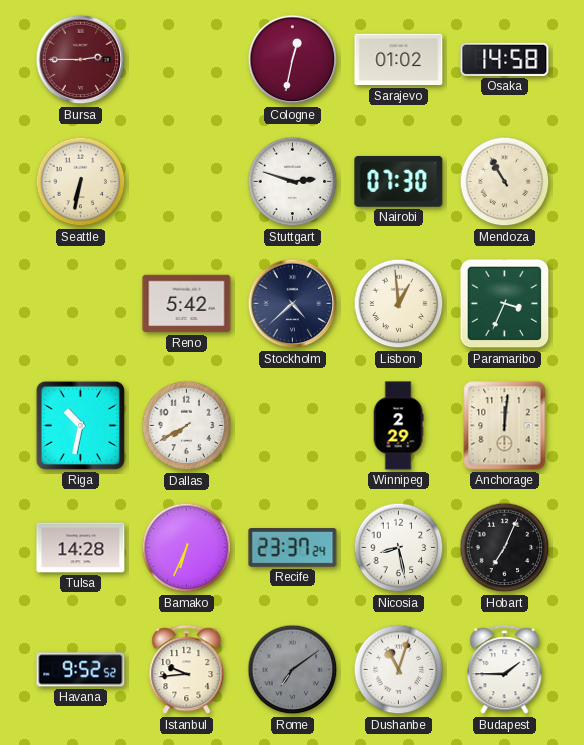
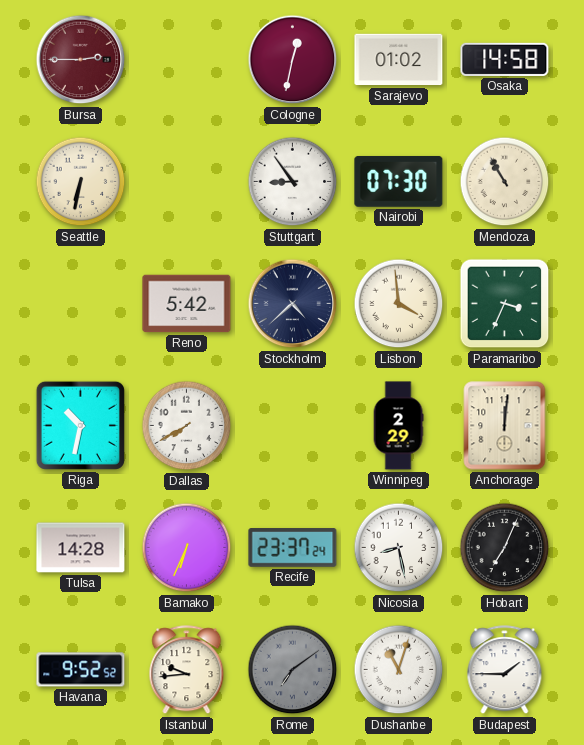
Stuttgart: 2:48 -> 8:54 (293, 182)
Lisbon: 12:59 -> 3:59 (399, 304)
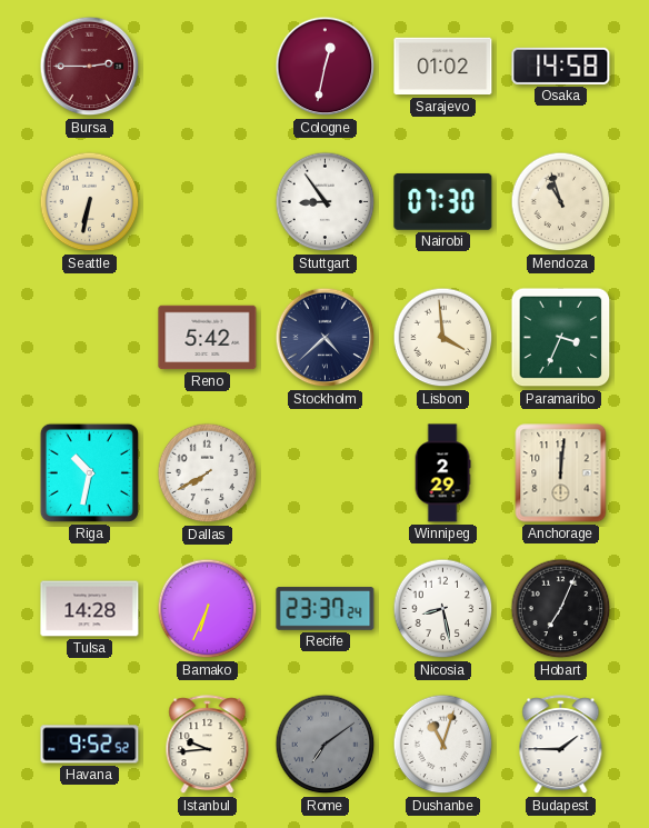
Mendoza: 10:55 -> 10:57 (561, 202)
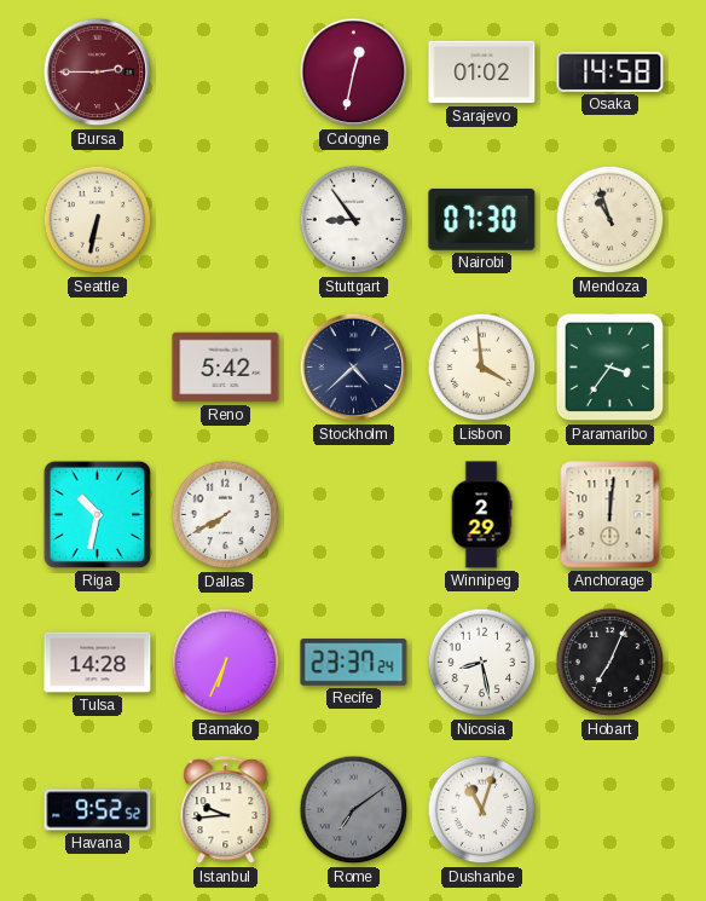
Paramaribo: 3:34 -> 3:36 (610, 368)
Budapest: 1:45 -> none (561, 745)
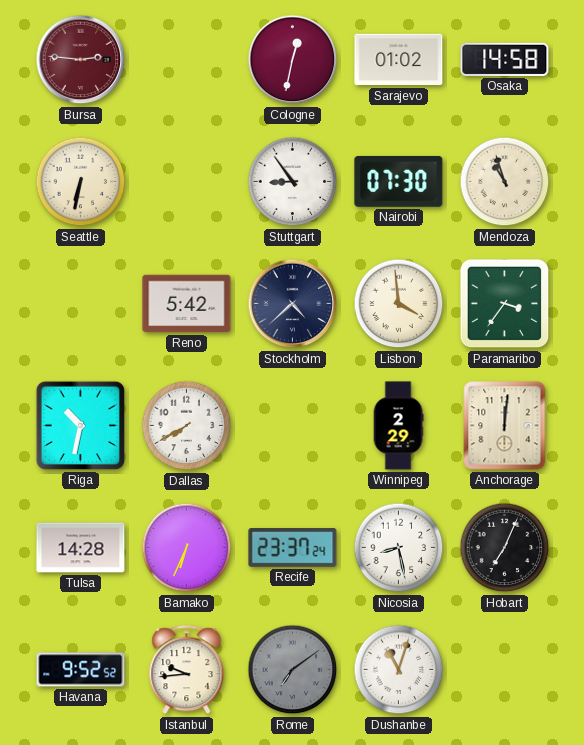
Bursa: 2:45 -> 2:46 (81, 60)
